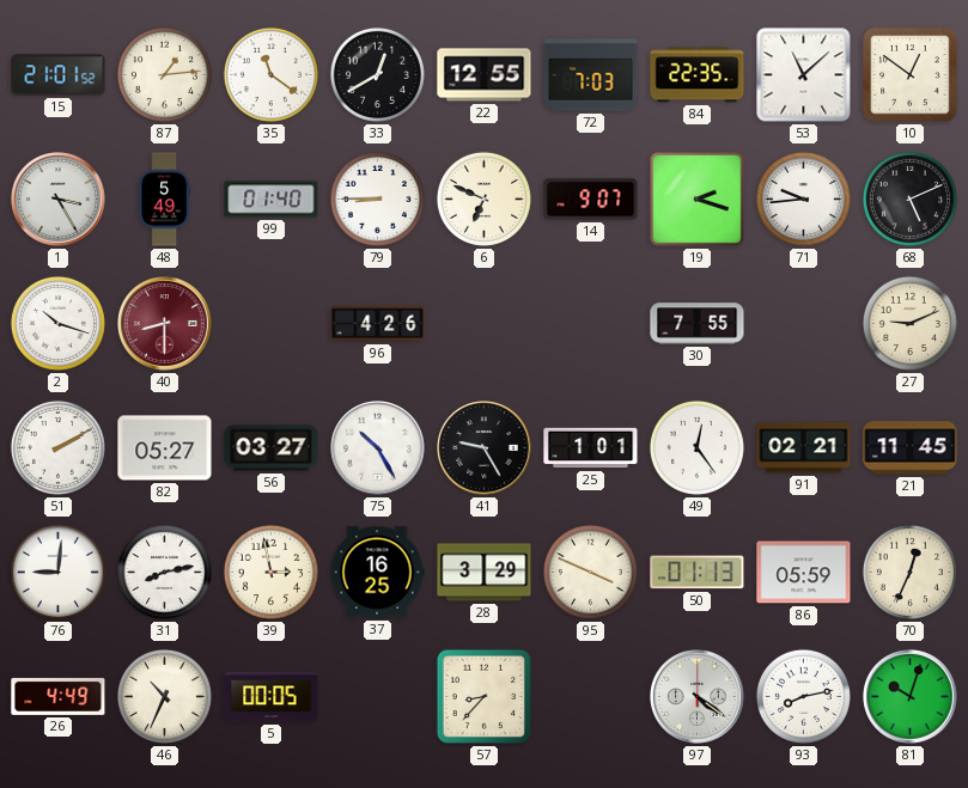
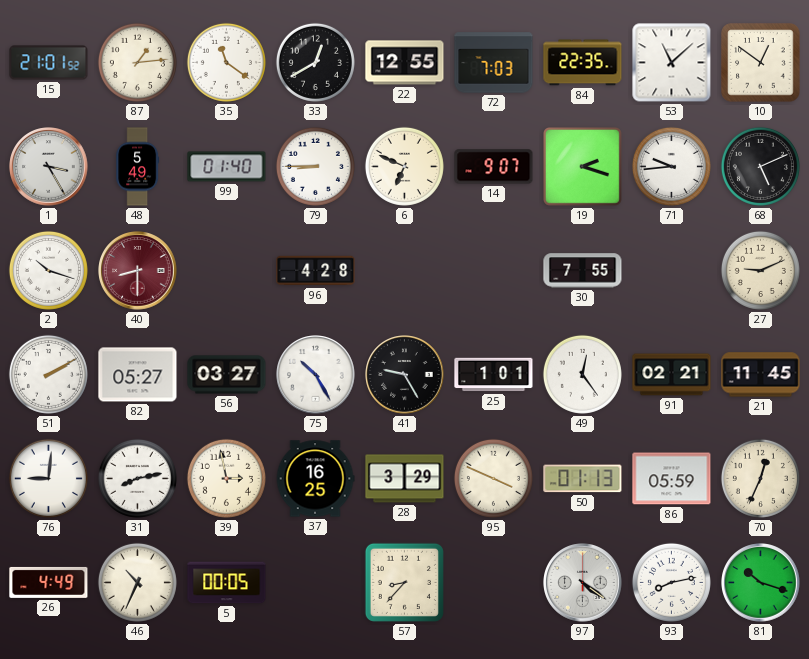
96: 4:26 -> 4:28 (316, 271)
81: 10:03 -> 10:18 (761, 583)
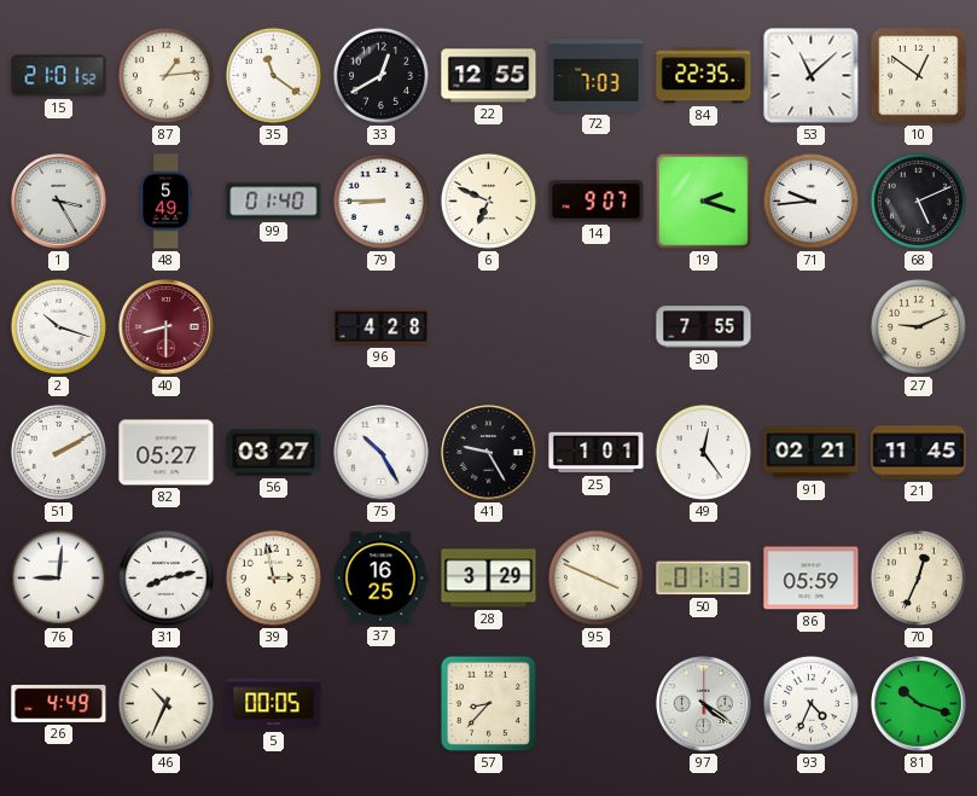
93: 8:13 -> 4:34 (810, 703)
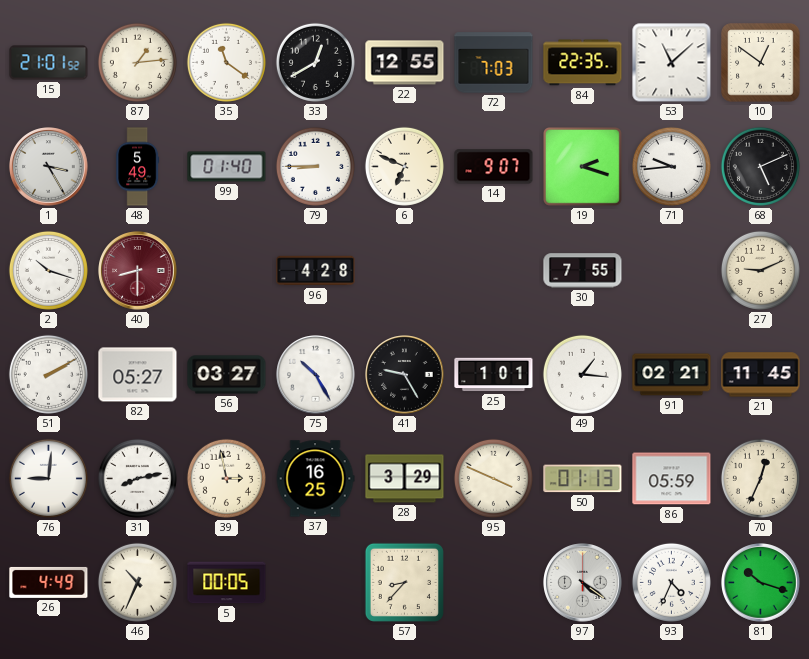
49: 12:24 -> 1:16 (582, 374)
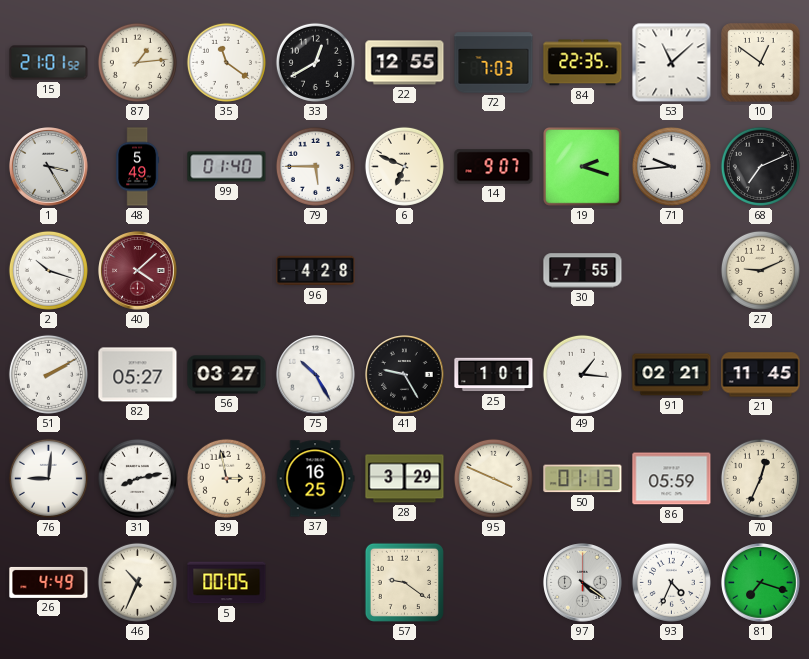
79: 8:45 -> 5:45 (315, 166)
68: 5:11 -> 7:11 (760, 166)
40: 8:30 -> 4:08 (138, 271)
57: 8:37 -> 9:21 (404, 582)
81: 10:18 -> 7:18 (761, 583)
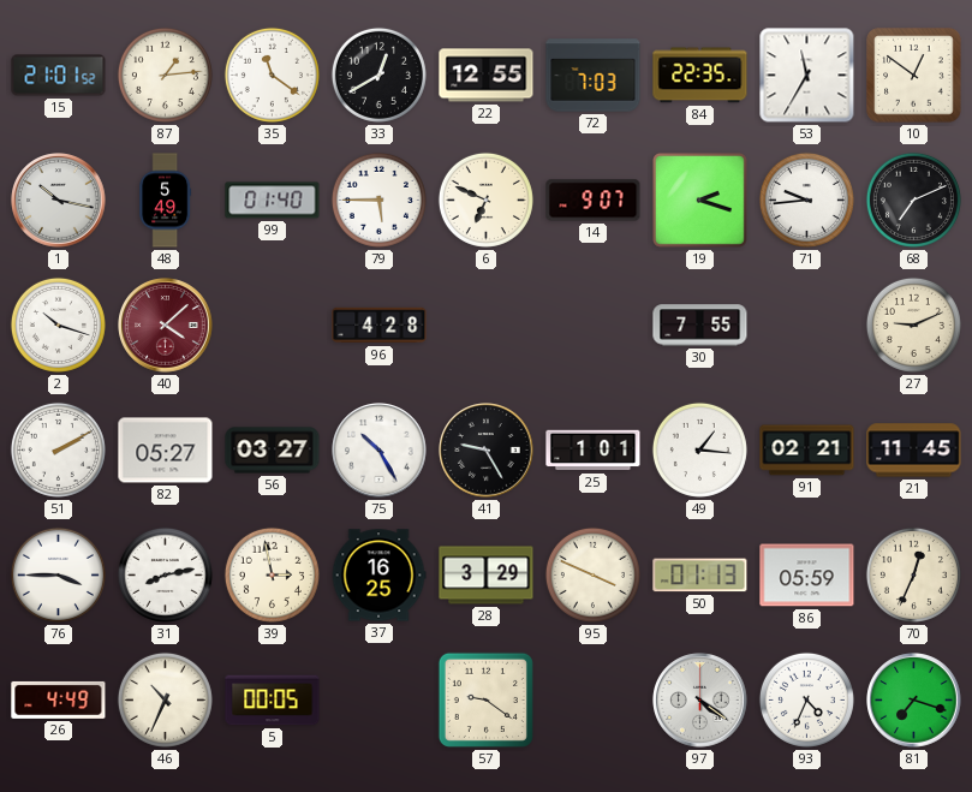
53: 11:08 -> 11:35 (807, 76)
1: 3:25 -> 10:17 (59, 201)
76: 9:01 -> 3:45 (58, 574)
